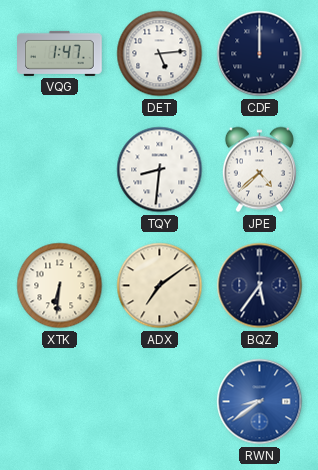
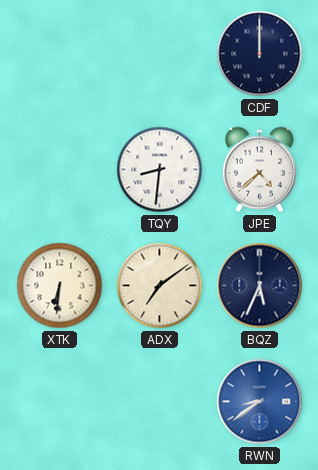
VQG: 1:47 -> none (60, 53)
DET: 5:14 -> none (160, 54)
BQZ: 5:36 -> 5:34 (260, 286)
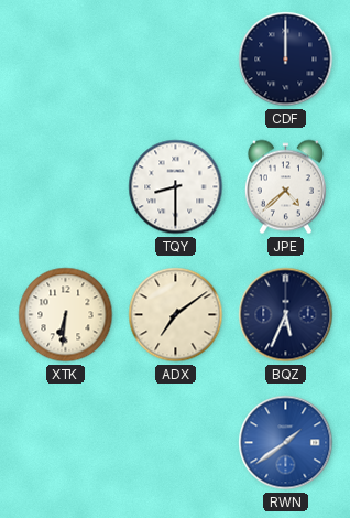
TQY: 8:31 -> 8:30 (176, 187)
RWN: 8:39 -> 1:39 (286, 443)
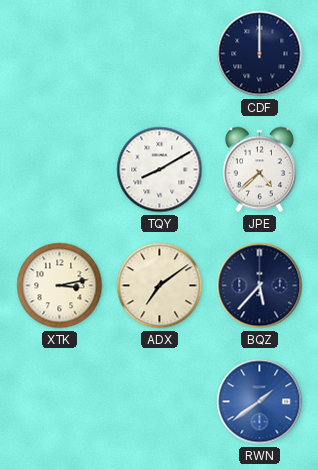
TQY: 8:30 -> 8:10 (160, 170)
XTK: 6:31 -> 3:13 (60, 286)
BQZ: 5:34 -> 5:37 (260, 286)
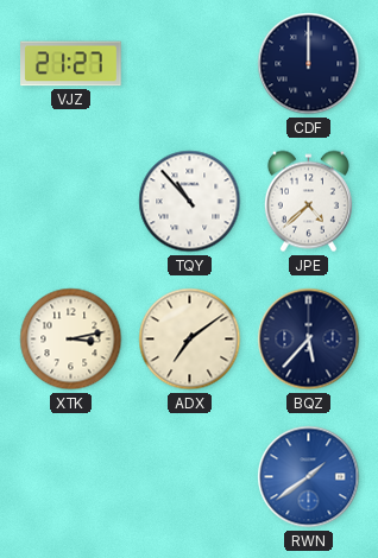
VJZ: none -> 21:27 (71, 64)
TQY: 8:10 -> 10:53 (190, 202)
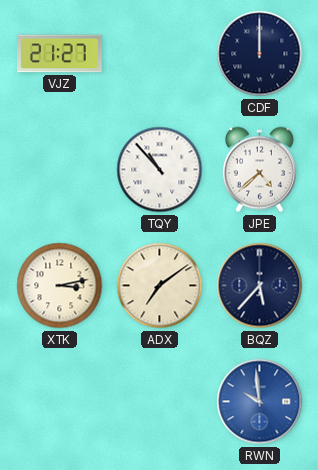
RWN: 1:39 -> 9:59 (260, 402)
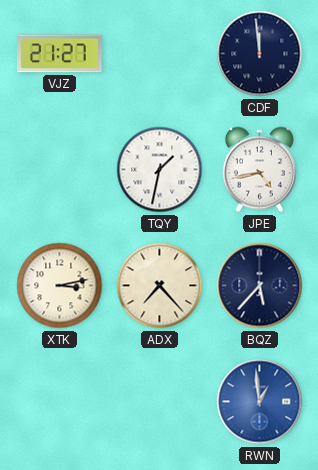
CDF: 12:00 -> 11:59 (260, 54)
TQY: 10:53 -> 1:32 (160, 170)
JPE: 4:38 -> 4:43 (259, 170)
ADX: 7:09 -> 7:23 (160, 286)
RWN: 9:59 -> 12:59 (260, 402)
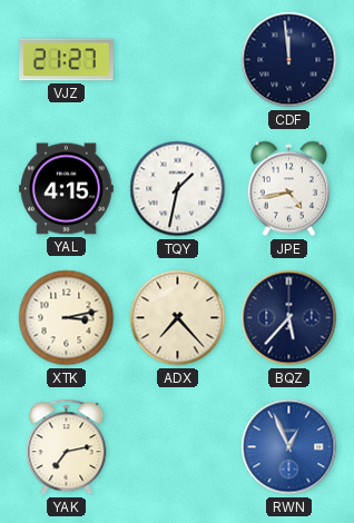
YAL: none -> 4:15 (67, 189)
YAK: none -> 7:13 (67, 447)
RWN: 12:59 -> 12:56 (289, 447)
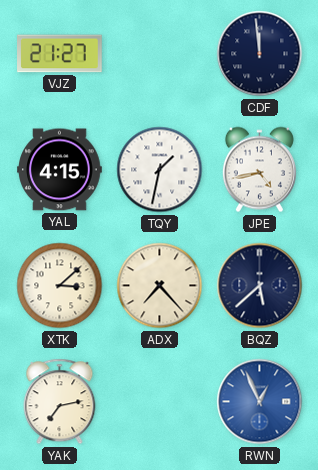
XTK: 3:13 -> 3:08 (60, 286)
BQZ: 5:37 -> 5:38 (260, 286)
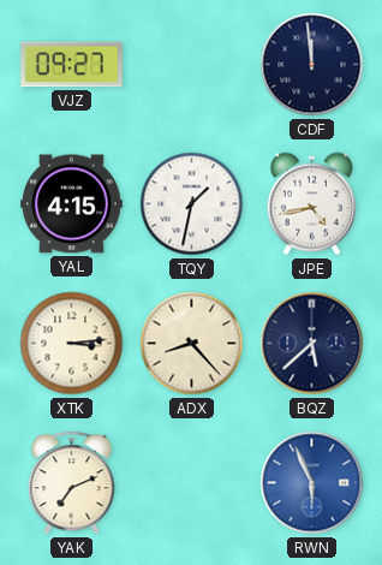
VJZ: 21:27 -> 09:27 (72, 65)
XTK: 3:08 -> 3:14 (72, 344)
ADX: 7:23 -> 8:23 (192, 344)
YAK: 7:13 -> 7:11 (72, 483)
RWN: 12:56 -> 5:56 (312, 483)
